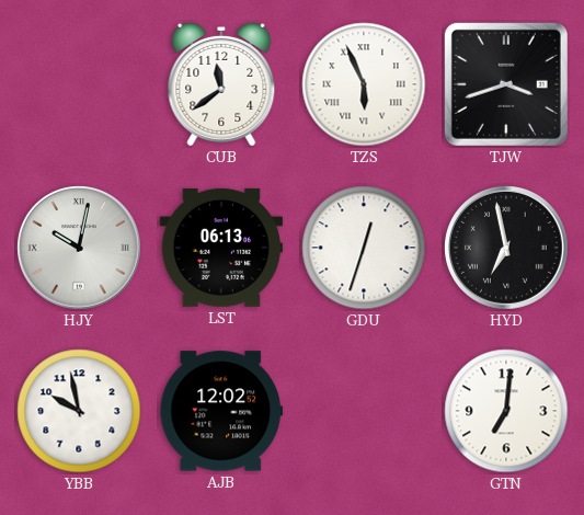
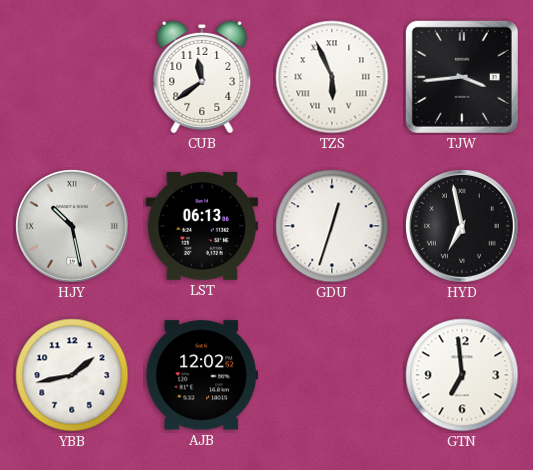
TJW: 3:42 -> 3:44 (462, 77)
HJY: 10:02 -> 10:28 (73, 227)
YBB: 9:58 -> 1:43 (72, 375)
GTN: 7:01 -> 6:59 (462, 375)
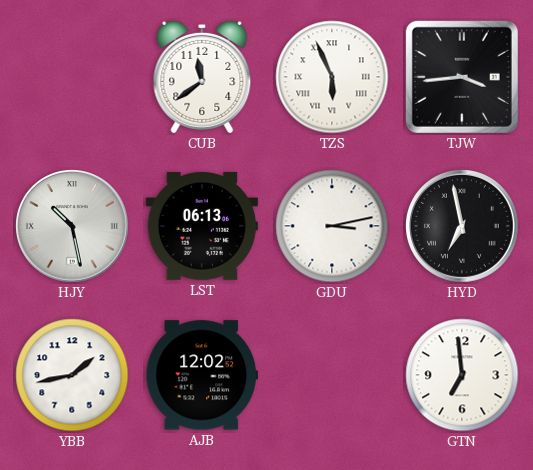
GDU: 12:33 -> 3:13 (332, 226)
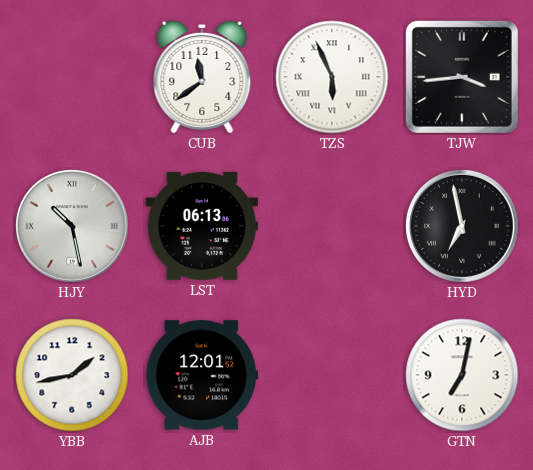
GDU: 3:13 -> none (332, 226)
AJB: 12:02 -> 12:01 (202, 375)
GTN: 6:59 -> 7:02 (462, 375)
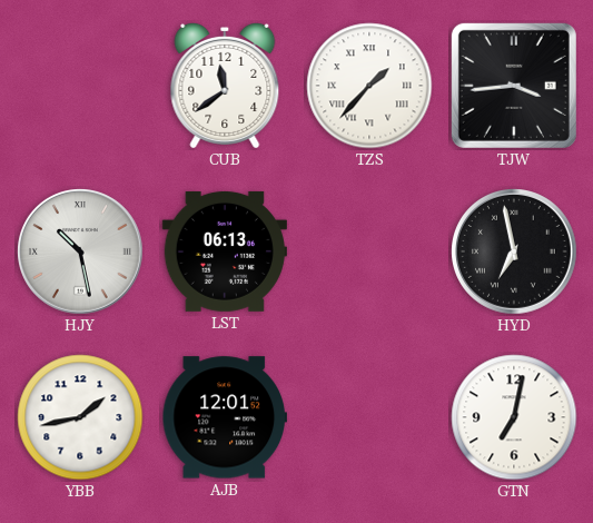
TZS: 5:56 -> 1:37 (369, 86)
